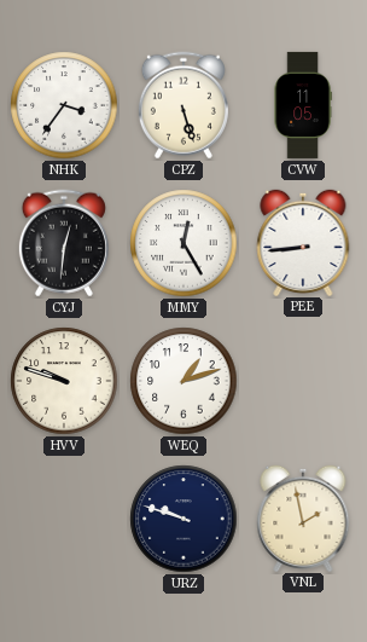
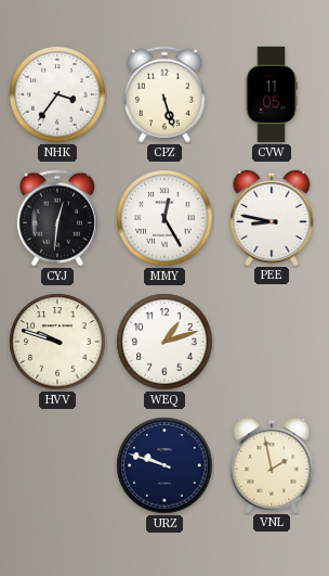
PEE: 8:44 -> 8:47 (272, 217)
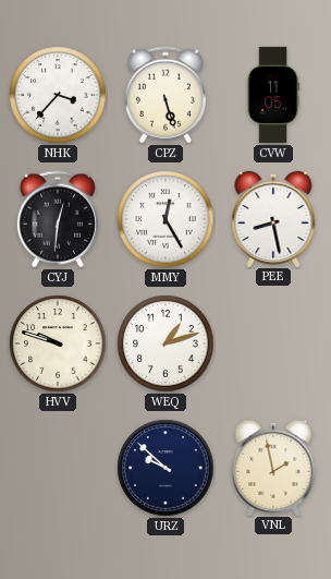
NHK: 3:36 -> 3:37 (58, 95)
PEE: 8:47 -> 8:28 (273, 218)
URZ: 9:48 -> 9:52 (165, 468)
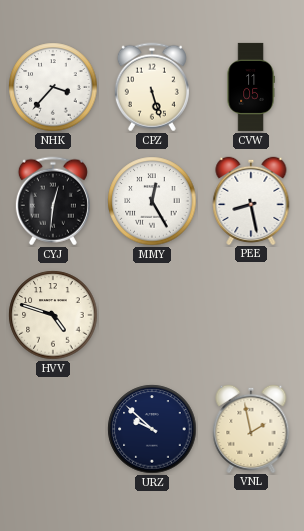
HVV: 9:48 -> 4:48 (53, 315)
WEQ: 1:12 -> none (165, 343)
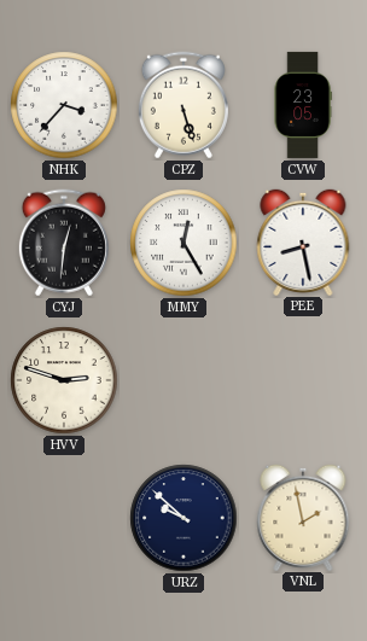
CVW: 11:05 -> 23:05 (303, 105)
HVV: 4:48 -> 2:48 (64, 380)
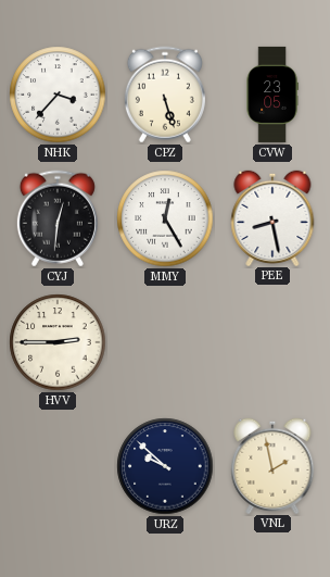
HVV: 2:48 -> 2:45 (58, 342)
